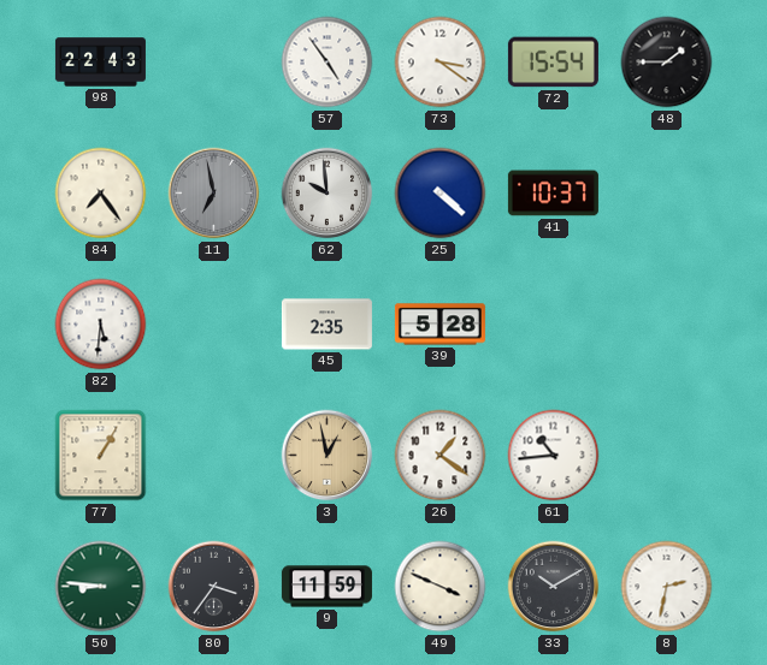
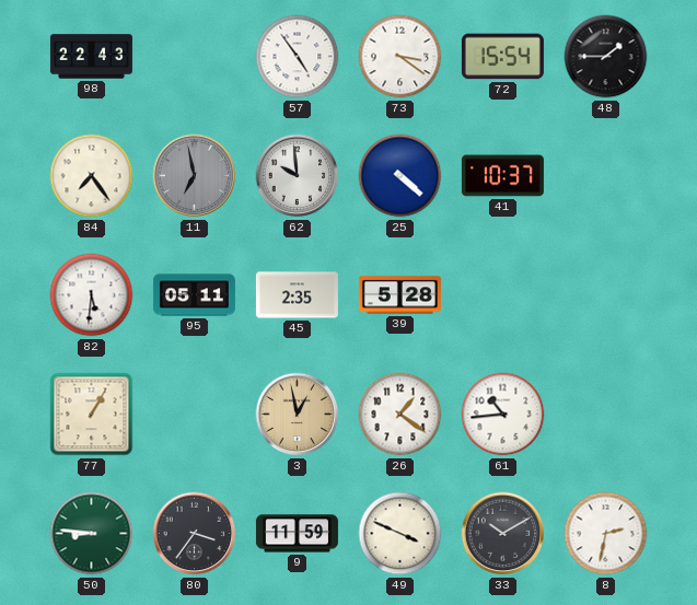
95: none -> 05:11 (194, 295)
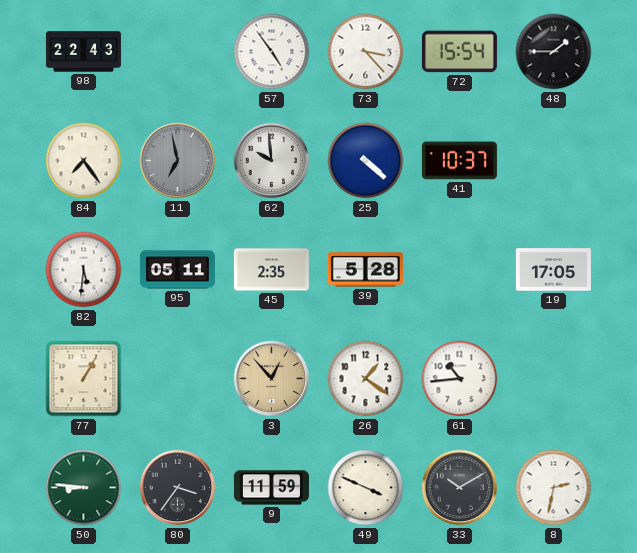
73: 3:21 -> 3:23 (366, 52)
19: none -> 17:05 (553, 270)
3: 12:58 -> 12:53 (272, 379)
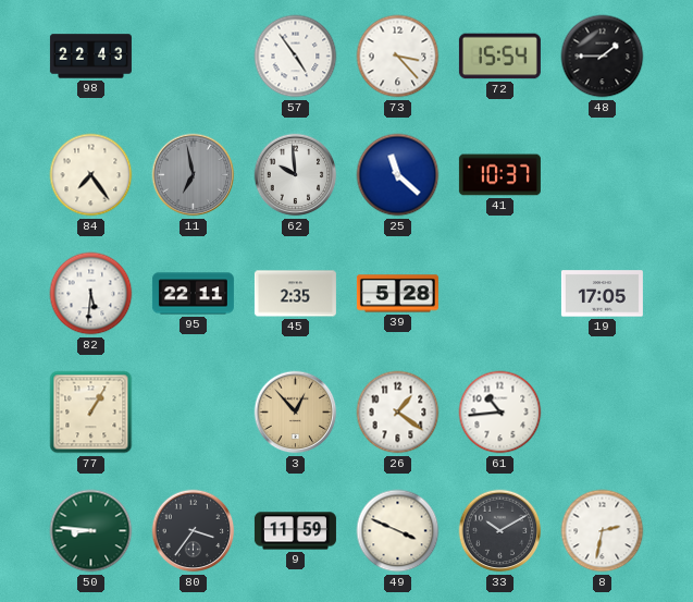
25: 4:22 -> 11:22 (398, 175)
95: 05:11 -> 22:11 (193, 294)
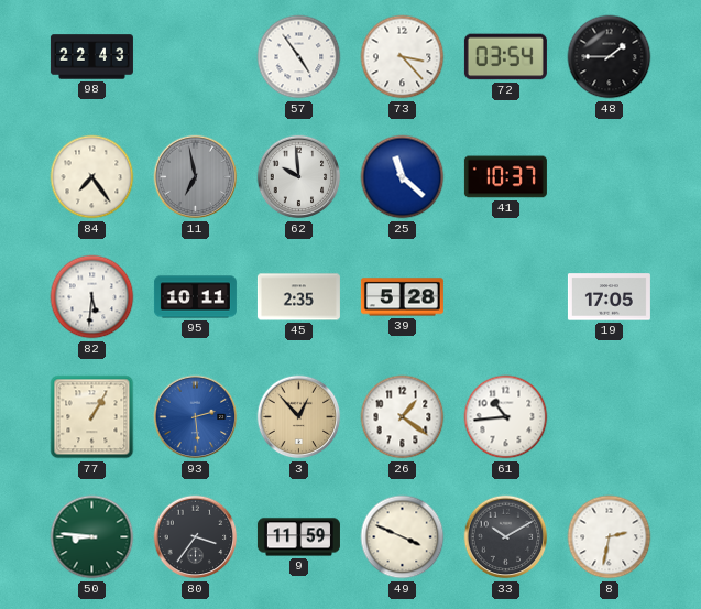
72: 15:54 -> 03:54 (505, 57)
95: 22:11 -> 10:11 (195, 297)
93: none -> 2:29 (196, 417)
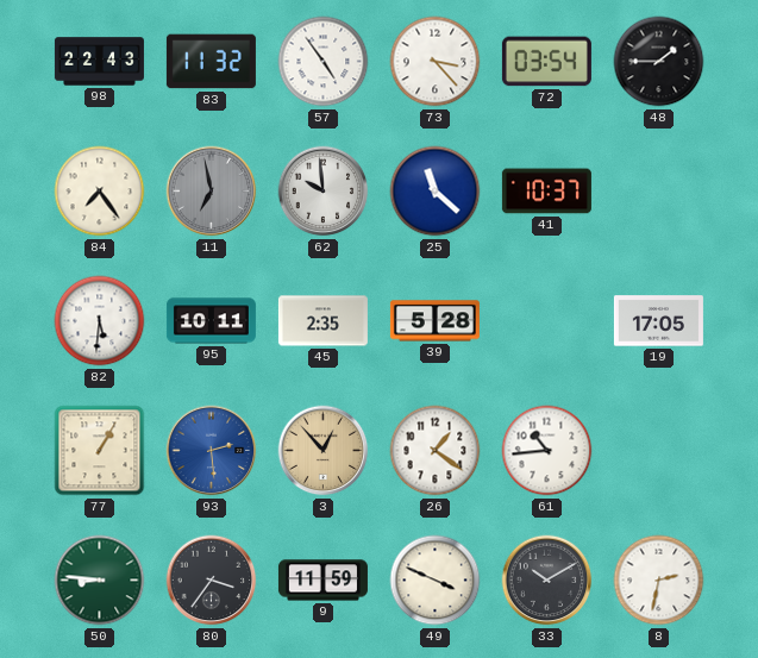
83: none -> 11:32 (211, 62)
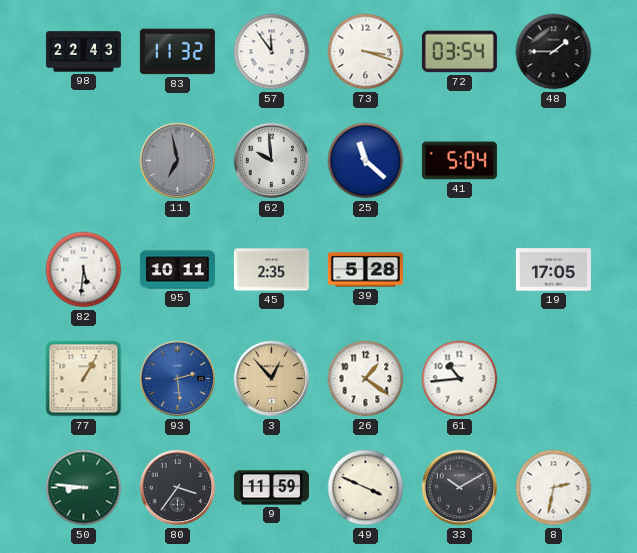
57: 4:54 -> 11:54 (272, 52)
73: 3:23 -> 3:18 (366, 52)
84: 7:24 -> none (100, 192)
41: 10:37 -> 5:04 (459, 161)
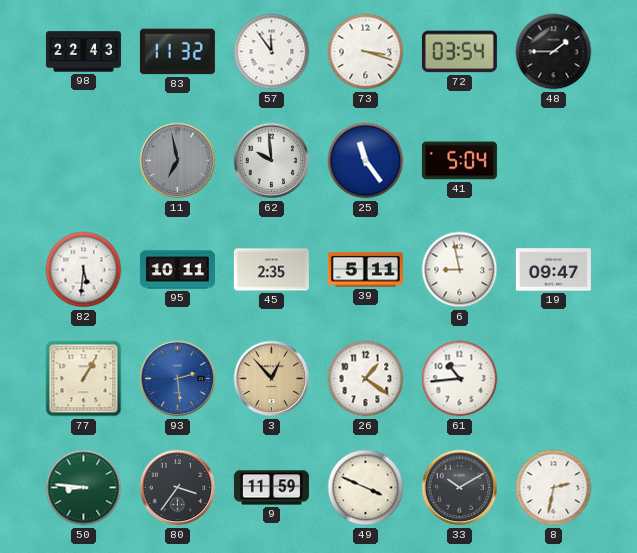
25: 11:22 -> 11:24 (366, 161)
39: 5:28 -> 5:11 (365, 270)
6: none -> 8:58 (460, 270)
19: 17:05 -> 09:47 (553, 270)
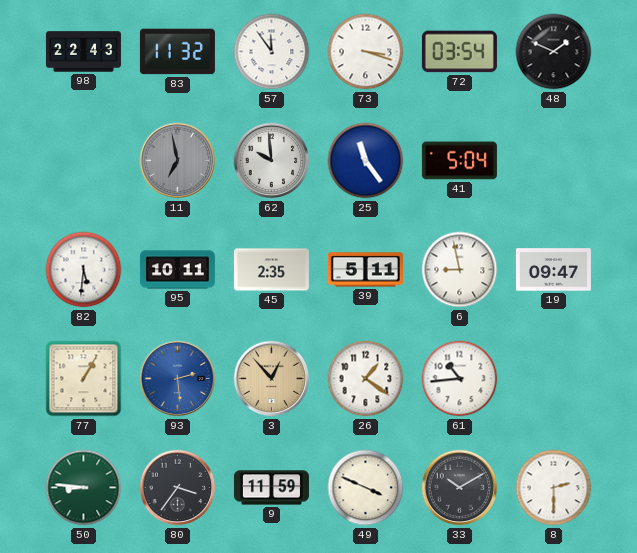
48: 1:45 -> 1:49 (554, 52)
8: 2:32 -> 2:30 (554, 488)
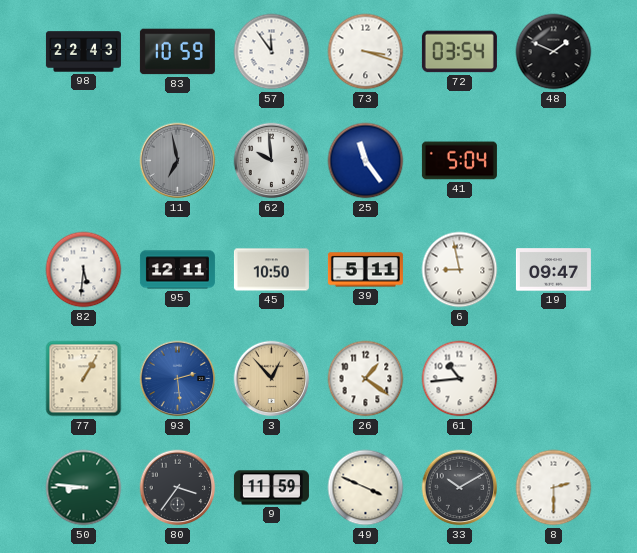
83: 11:32 -> 10:59 (177, 52)
95: 10:11 -> 12:11 (177, 270)
45: 2:35 -> 10:50 (271, 270)
